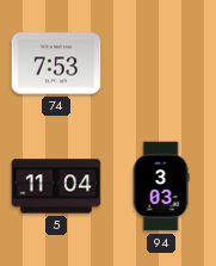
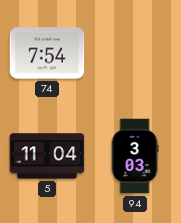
74: 7:53 -> 7:54 (47, 53)
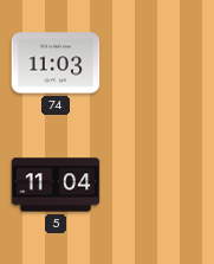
74: 7:54 -> 11:03 (56, 63)
94: 3:03 -> none (135, 156)
